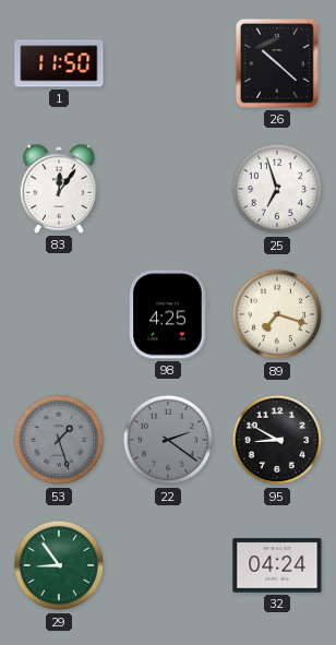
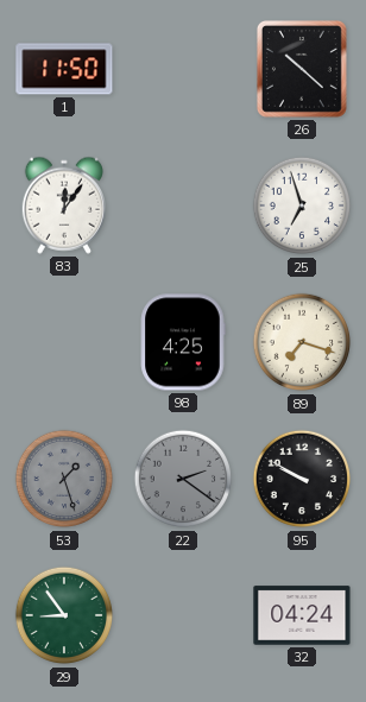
95: 8:50 -> 9:50 (302, 479)
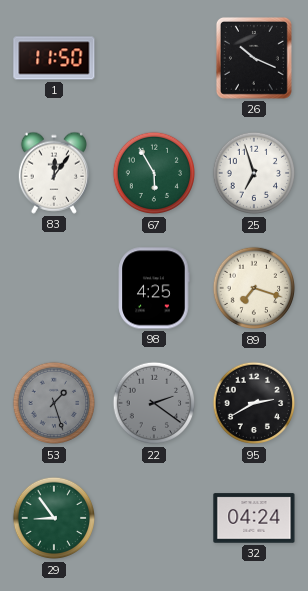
26: 10:22 -> 10:19 (254, 58)
67: none -> 5:55 (154, 173)
95: 9:50 -> 2:40 (254, 403)
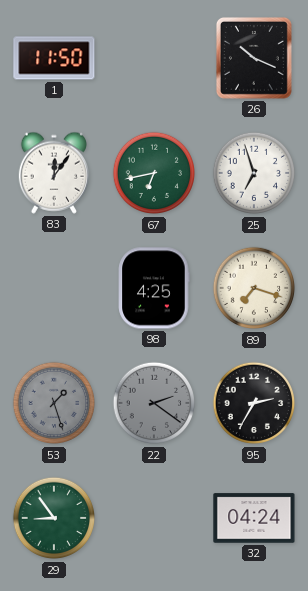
67: 5:55 -> 6:43 (154, 173)
95: 2:40 -> 2:35 (254, 403)
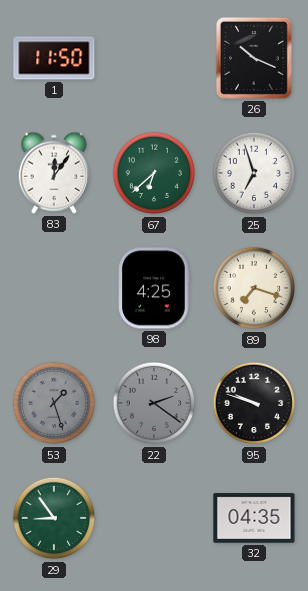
67: 6:43 -> 6:38 (154, 173)
95: 2:35 -> 9:48 (254, 403)
32: 04:24 -> 04:35 (254, 518)
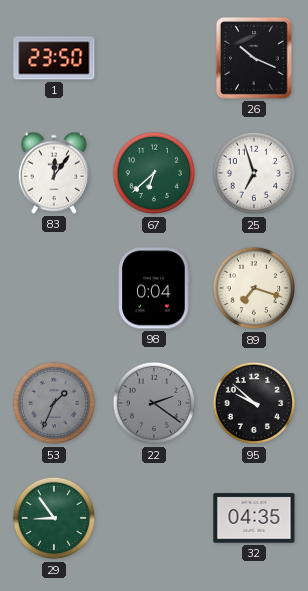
1: 11:50 -> 23:50 (54, 58)
98: 4:25 -> 0:04 (154, 288)
53: 1:27 -> 1:34 (54, 403)
95: 9:48 -> 9:52 (254, 403)
